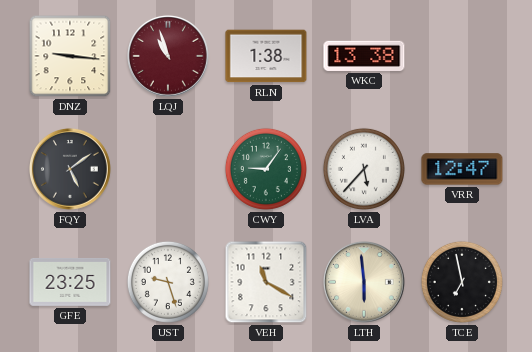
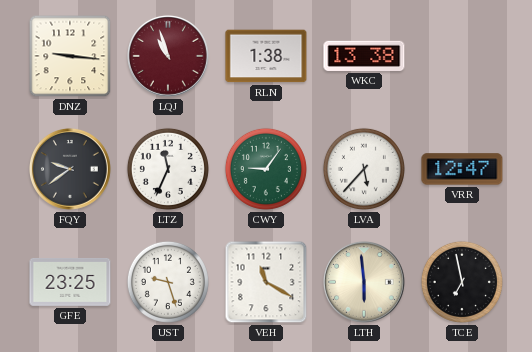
FQY: 5:09 -> 9:39 (70, 169)
LTZ: none -> 11:34 (168, 169)
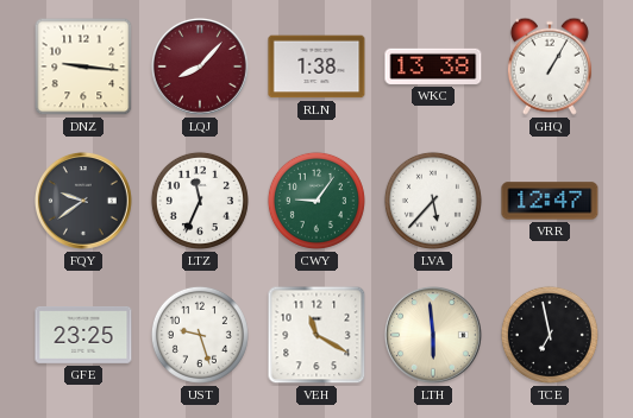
LQJ: 10:57 -> 8:07 (200, 66)
GHQ: none -> 1:05 (550, 66)
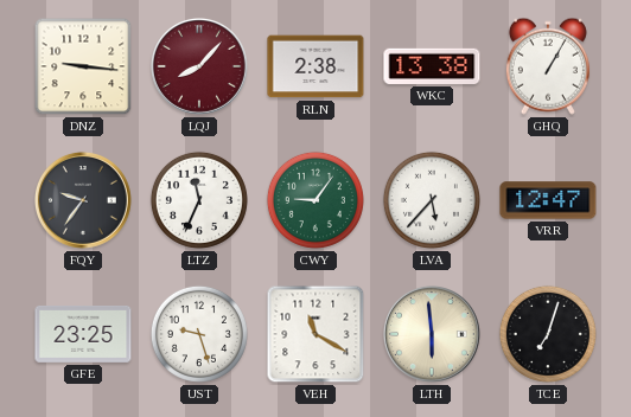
RLN: 1:38 -> 2:38 (315, 66)
FQY: 9:39 -> 9:36 (83, 200)
TCE: 6:58 -> 7:03 (548, 334)
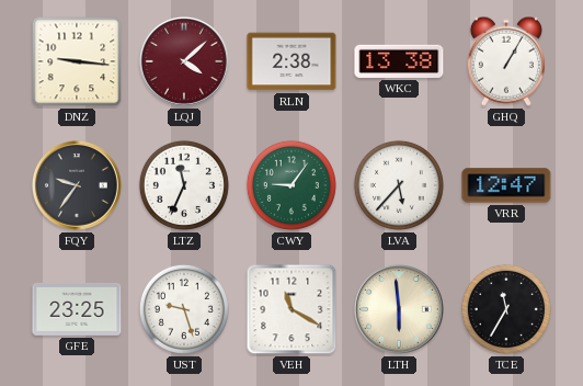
LQJ: 8:07 -> 4:08 (184, 61)
TCE: 7:03 -> 11:35 (506, 309)
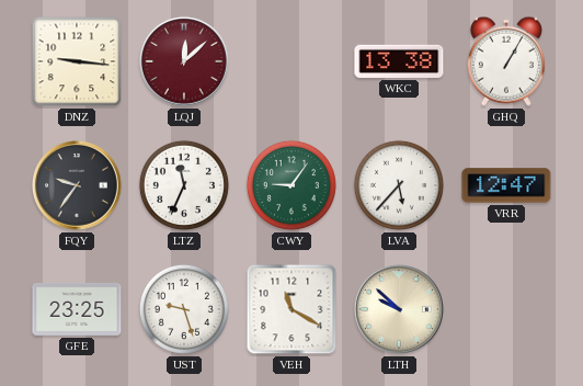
LQJ: 4:08 -> 12:08 (184, 61)
RLN: 2:38 -> none (291, 61)
LTH: 5:59 -> 9:52 (399, 309)
TCE: 11:35 -> none (506, 309)
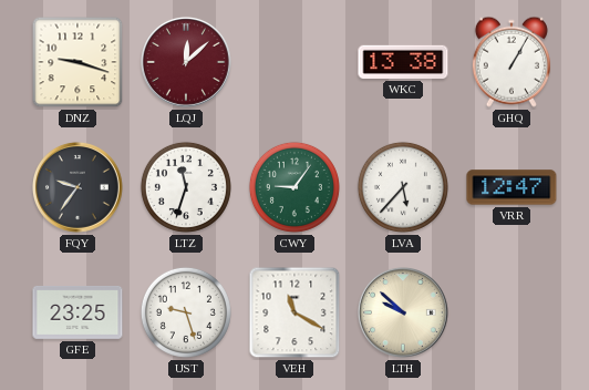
DNZ: 9:16 -> 9:18 (77, 62)
LTZ: 11:34 -> 11:33 (186, 187)
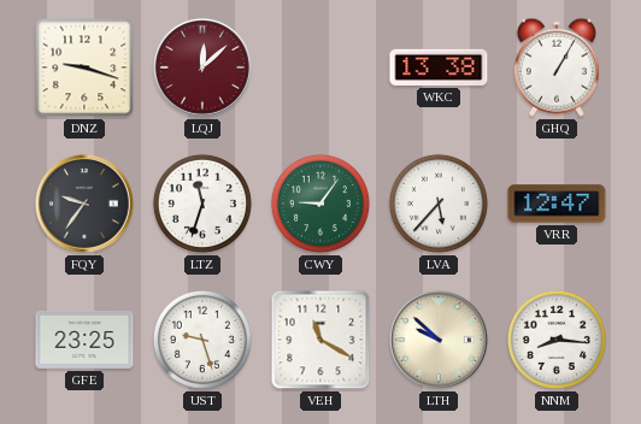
NNM: none -> 8:16 (557, 340)
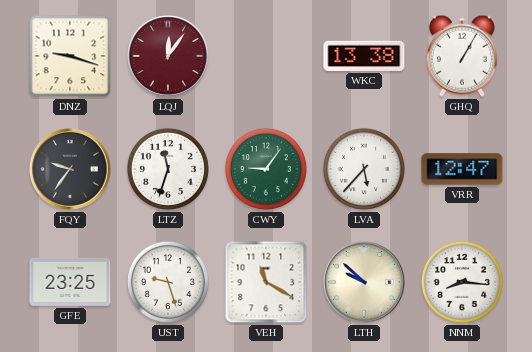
LQJ: 12:08 -> 12:06 (168, 56)
